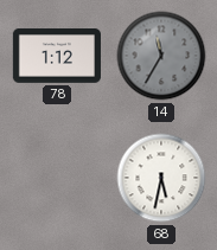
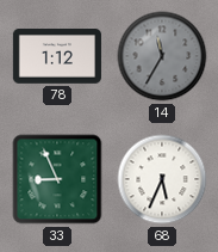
33: none -> 8:56 (57, 179)
68: 5:32 -> 5:34 (162, 179)
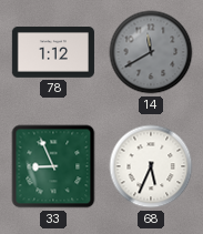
14: 11:35 -> 11:40 (151, 52)
